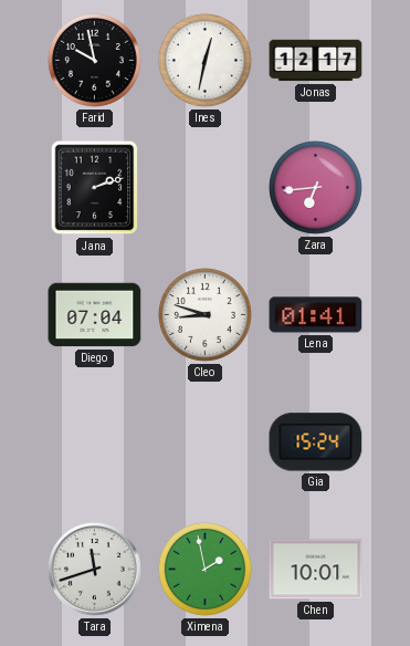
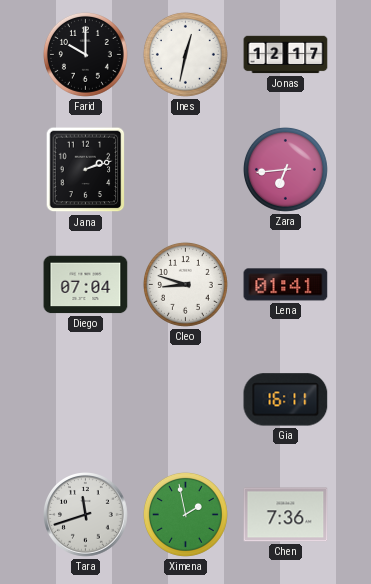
Farid: 9:58 -> 10:00 (85, 54)
Gia: 15:24 -> 16:11 (286, 400)
Chen: 10:01 -> 7:36 (286, 515)
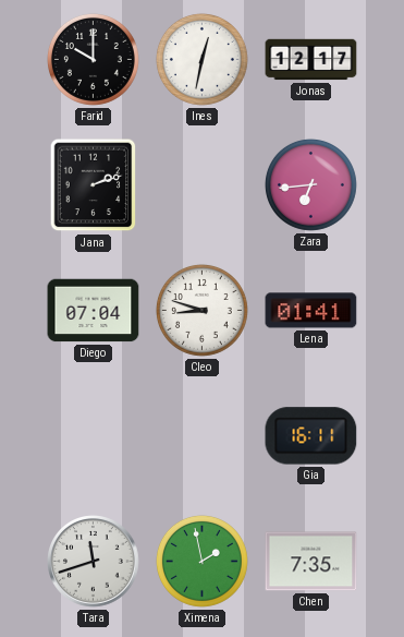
Chen: 7:36 -> 7:35 (311, 562)
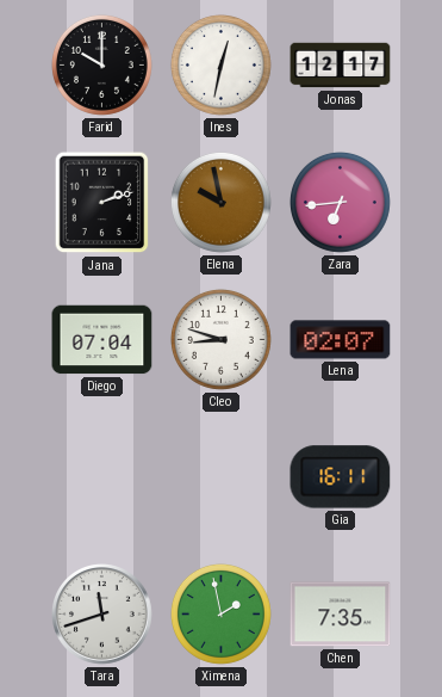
Elena: none -> 9:58 (220, 202)
Lena: 01:41 -> 02:07 (341, 340)
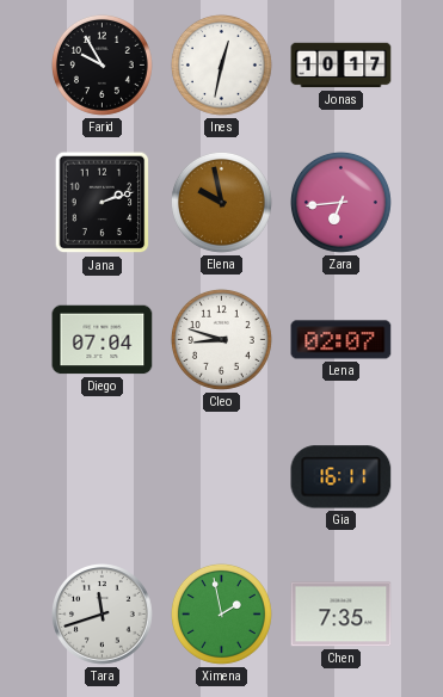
Farid: 10:00 -> 9:55 (101, 64)
Jonas: 12:17 -> 10:17 (342, 66)
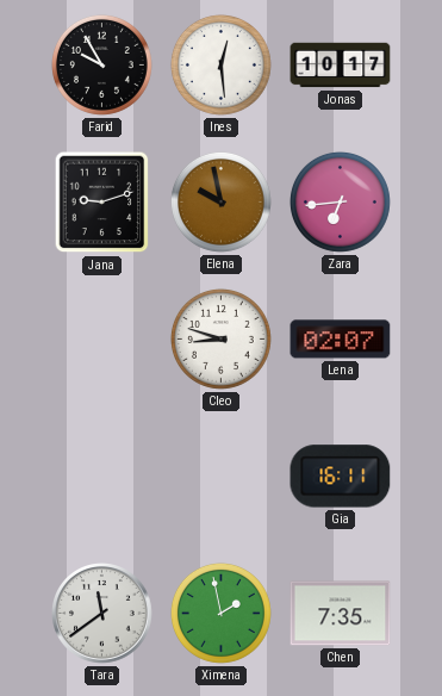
Ines: 12:32 -> 12:29 (220, 64)
Jana: 2:12 -> 9:12 (102, 203)
Diego: 07:04 -> none (103, 340)
Tara: 11:42 -> 11:39 (102, 614)
